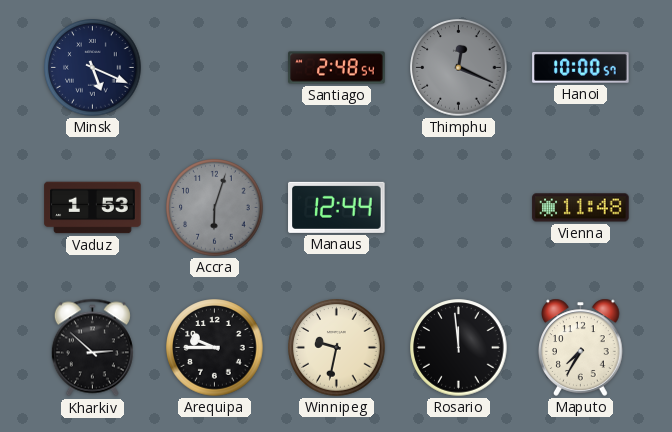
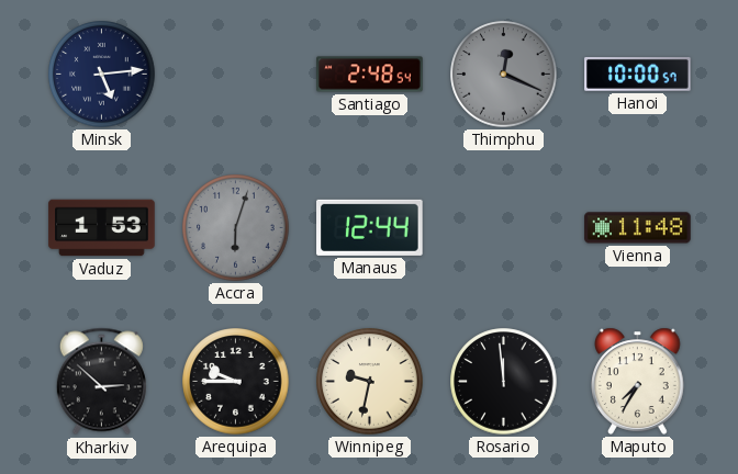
Minsk: 5:19 -> 5:14 (102, 75)
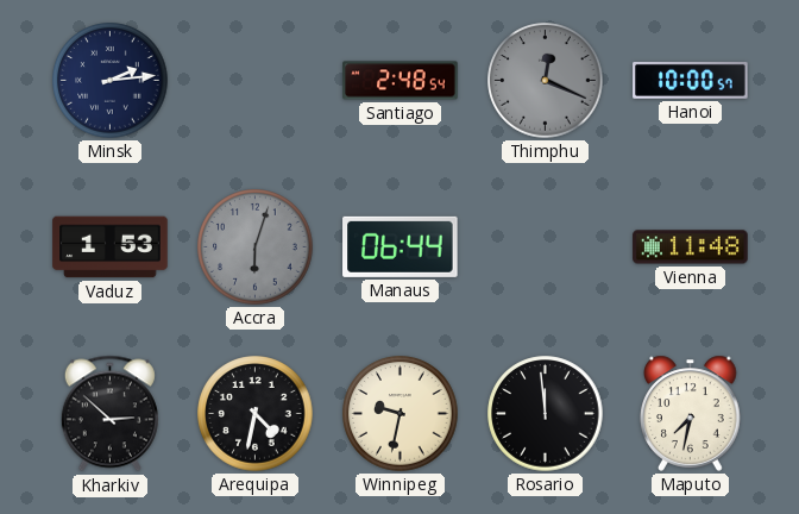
Minsk: 5:14 -> 2:14 (111, 81)
Manaus: 12:44 -> 06:44 (401, 246)
Arequipa: 9:45 -> 4:32 (256, 414)
Maputo: 7:35 -> 7:32 (691, 413)
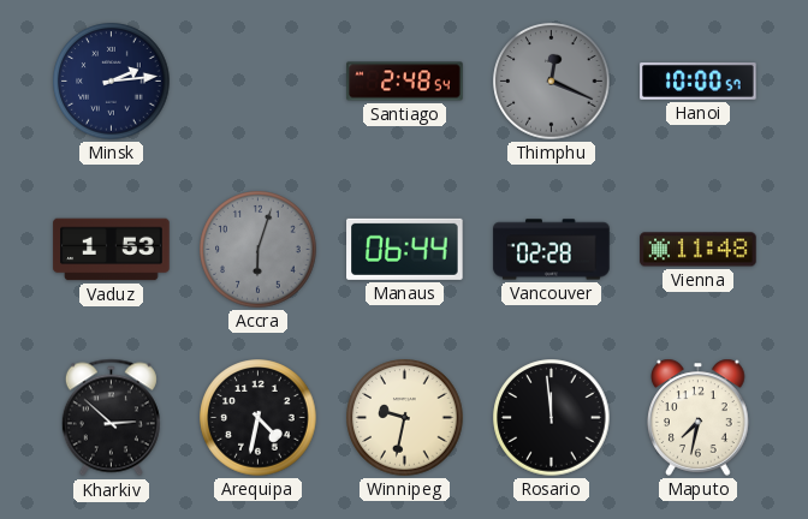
Vancouver: none -> 02:28 (552, 250)
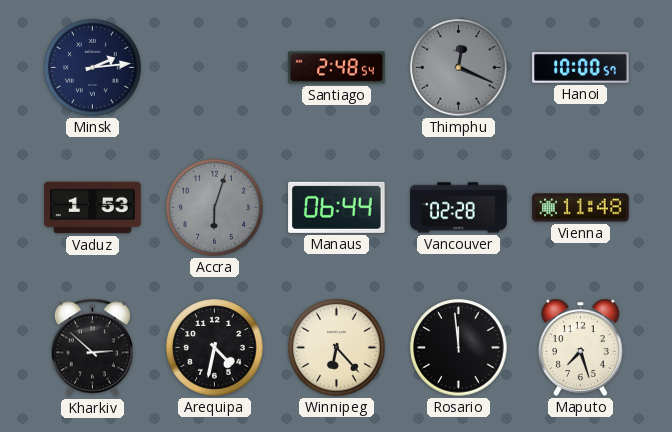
Winnipeg: 9:32 -> 6:23 (337, 348)
Maputo: 7:32 -> 7:27 (581, 347)
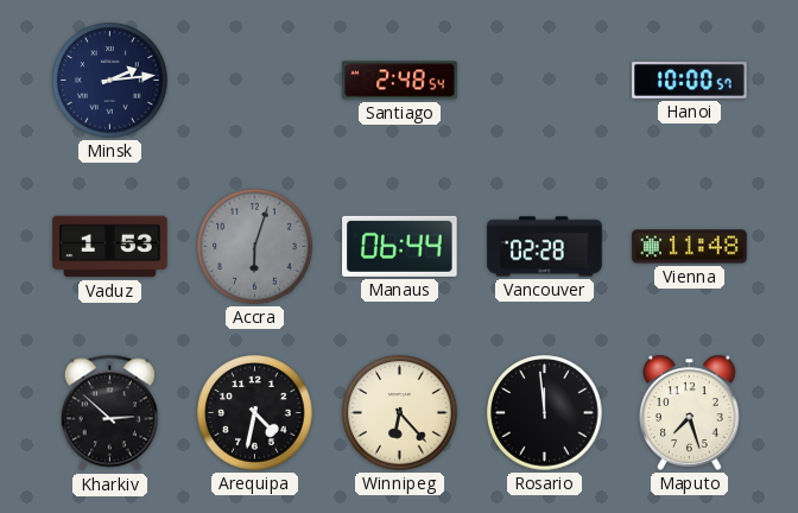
Thimphu: 12:19 -> none (459, 68)
